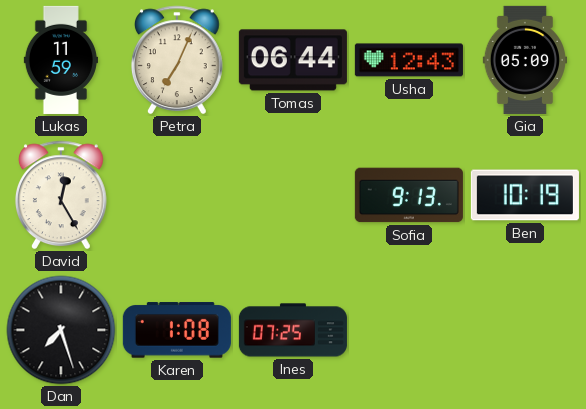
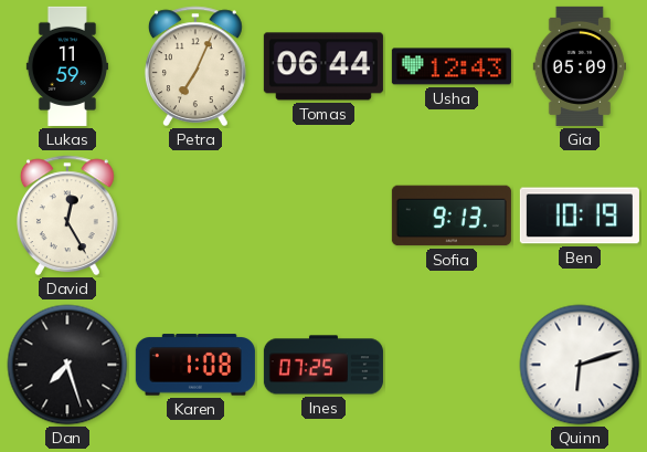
Quinn: none -> 6:12 (580, 365)
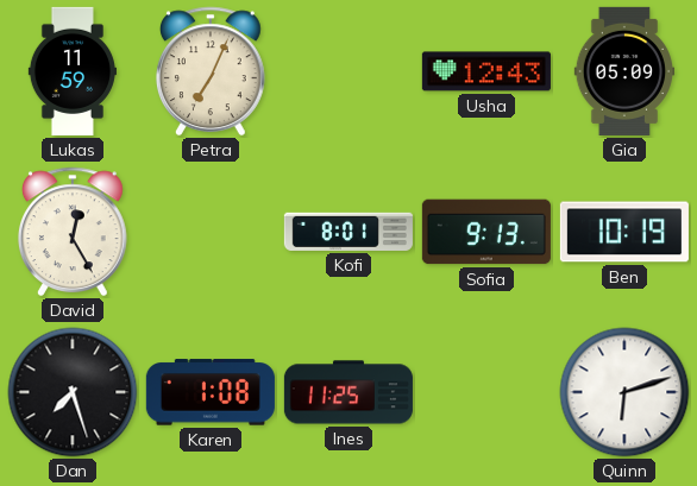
Tomas: 06:44 -> none (324, 66)
Kofi: none -> 8:01 (348, 232)
Ines: 07:25 -> 11:25 (348, 392)
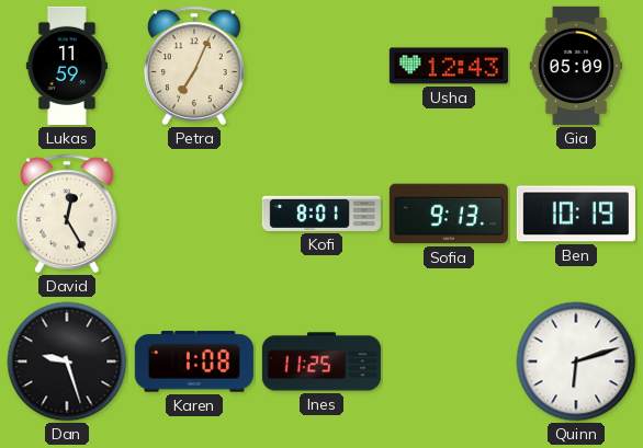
Dan: 7:27 -> 9:27 (67, 361)
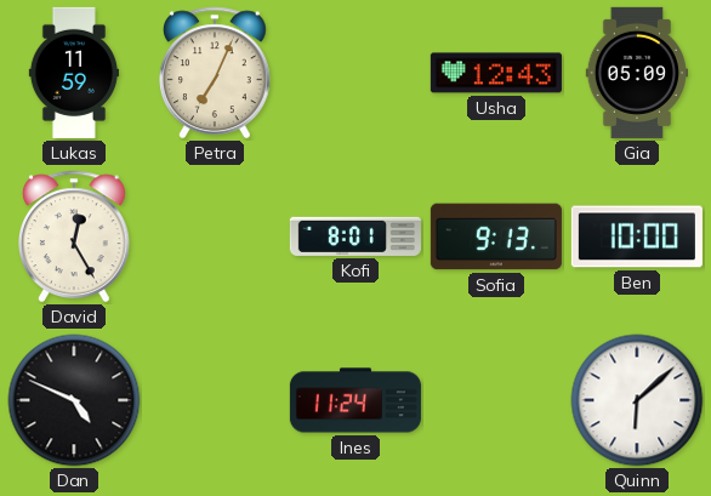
Ben: 10:19 -> 10:00 (637, 236)
Dan: 9:27 -> 4:49 (74, 400)
Karen: 1:08 -> none (194, 361)
Ines: 11:25 -> 11:24 (355, 400)
Quinn: 6:12 -> 6:08 (637, 400)
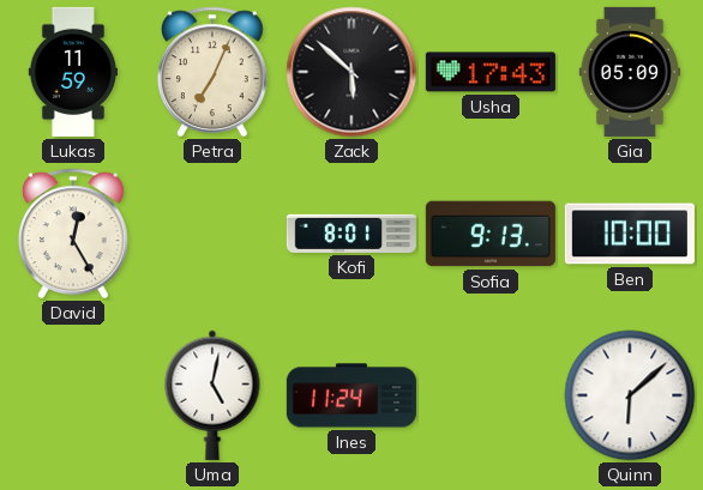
Zack: none -> 5:52 (351, 72)
Usha: 12:43 -> 17:43 (491, 72)
Dan: 4:49 -> none (74, 400)
Uma: none -> 5:02 (212, 395)
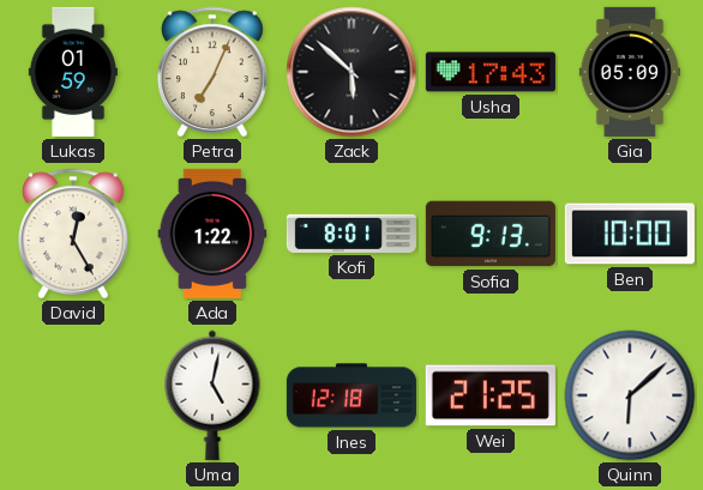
Lukas: 11:59 -> 01:59 (73, 72)
Ada: none -> 1:22 (212, 234)
Ines: 11:24 -> 12:18 (351, 395)
Wei: none -> 21:25 (491, 395)
